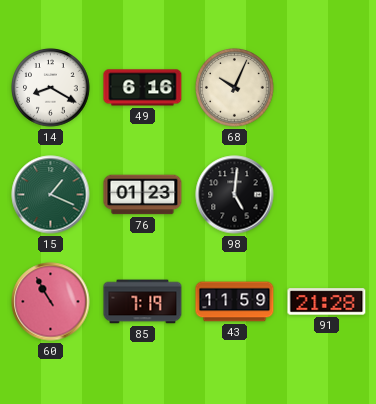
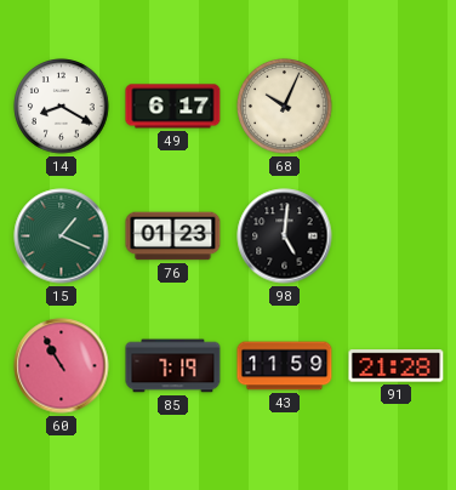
49: 6:16 -> 6:17 (173, 107)
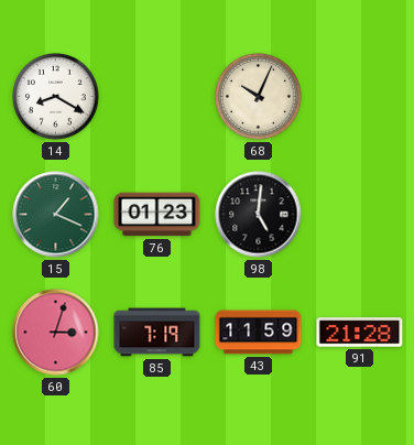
49: 6:17 -> none (173, 107)
60: 10:55 -> 3:03 (56, 333)
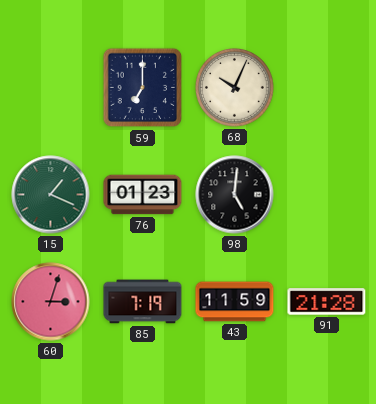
14: 8:20 -> none (56, 97)
59: none -> 7:00 (143, 88)
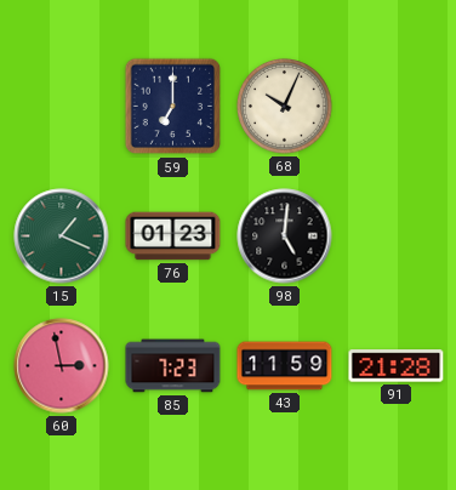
60: 3:03 -> 2:58 (62, 366)
85: 7:19 -> 7:23 (173, 366)
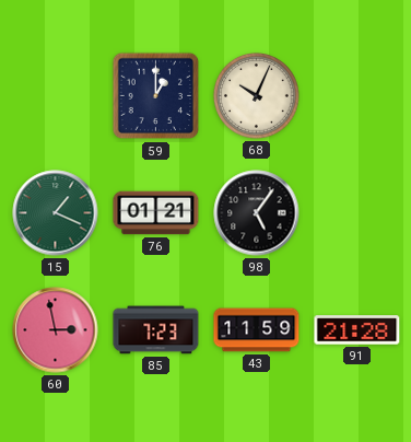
59: 7:00 -> 1:00 (156, 96)
76: 01:23 -> 01:21 (156, 213)
98: 5:01 -> 5:06 (257, 213)
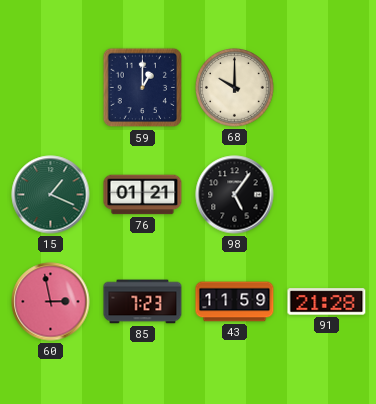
68: 10:04 -> 10:00 (235, 88)
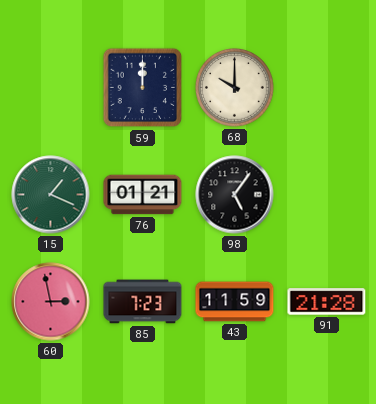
59: 1:00 -> 12:00 (143, 88)
